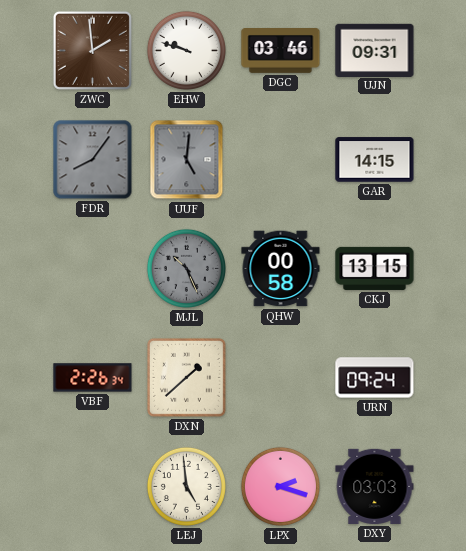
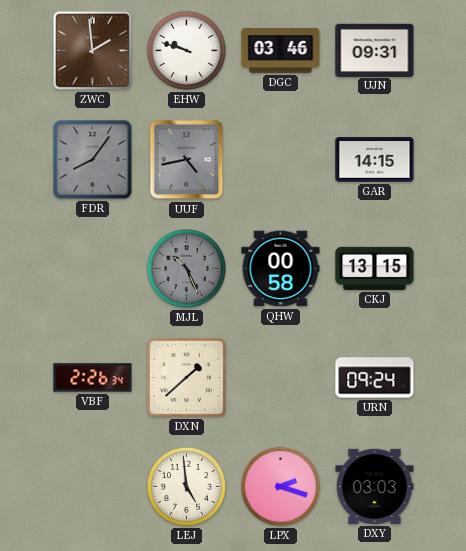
UUF: 5:01 -> 4:43 (187, 160)
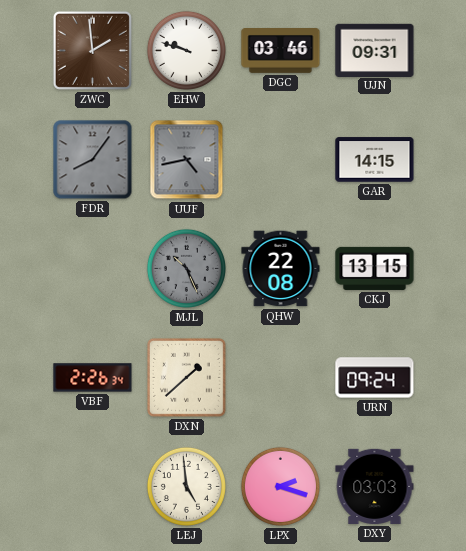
QHW: 00:58 -> 22:08 (281, 269)
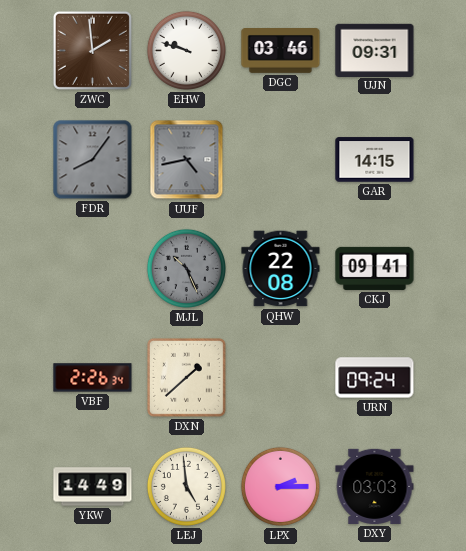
CKJ: 13:15 -> 09:41 (375, 268)
YKW: none -> 14:49 (93, 487)
LPX: 2:18 -> 2:15 (280, 486)
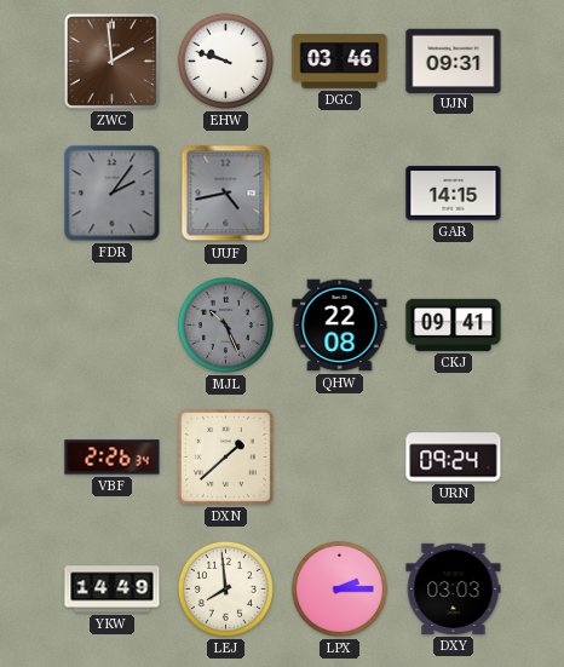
FDR: 8:06 -> 2:06 (113, 194)
LEJ: 4:59 -> 7:59 (225, 588)
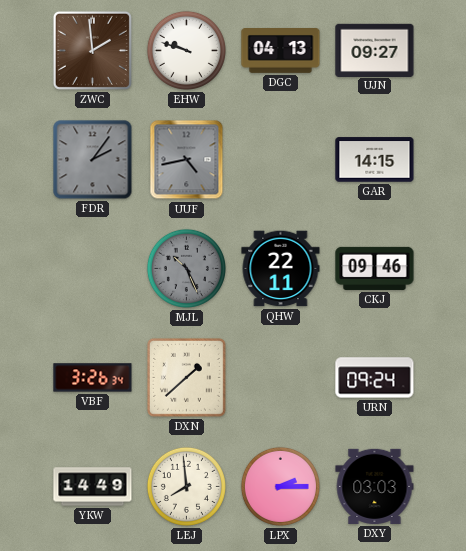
DGC: 03:46 -> 04:13 (281, 51)
UJN: 09:31 -> 09:27 (375, 50)
QHW: 22:08 -> 22:11 (281, 269)
CKJ: 09:41 -> 09:46 (375, 268)
VBF: 2:26 -> 3:26 (93, 378)
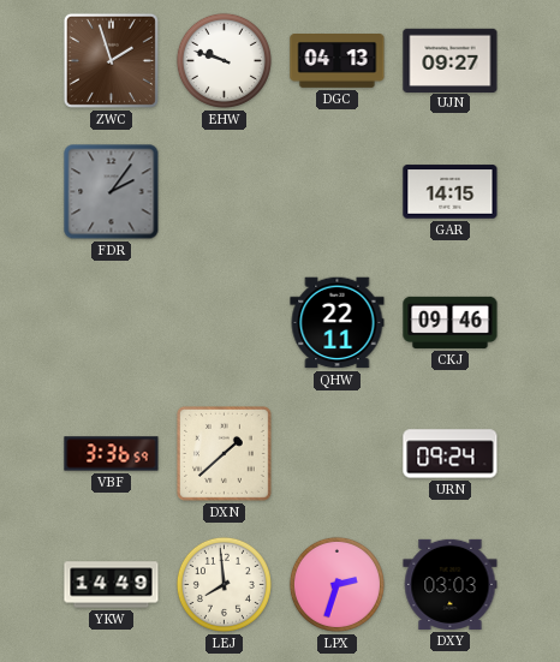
ZWC: 1:59 -> 1:57 (111, 60)
UUF: 4:43 -> none (187, 160)
MJL: 10:26 -> none (186, 268)
VBF: 3:26 -> 3:36 (112, 454)
LPX: 2:15 -> 2:33 (336, 584)
